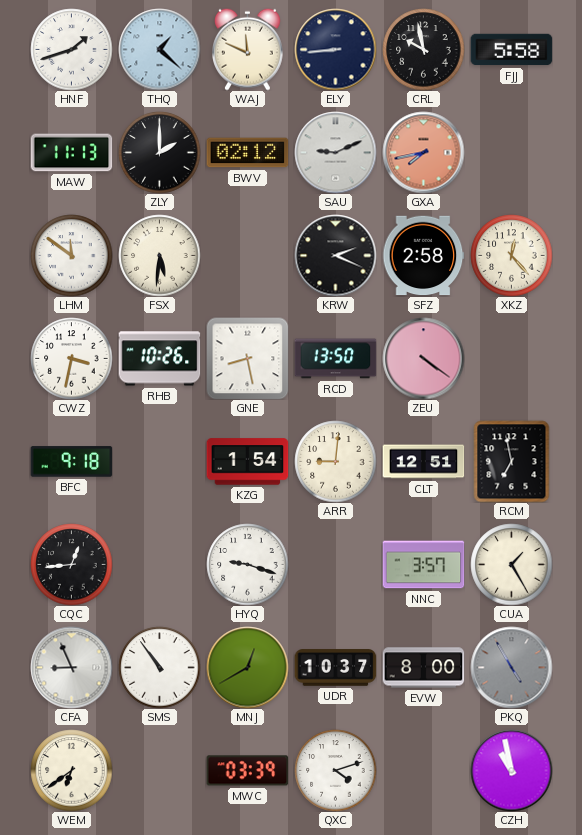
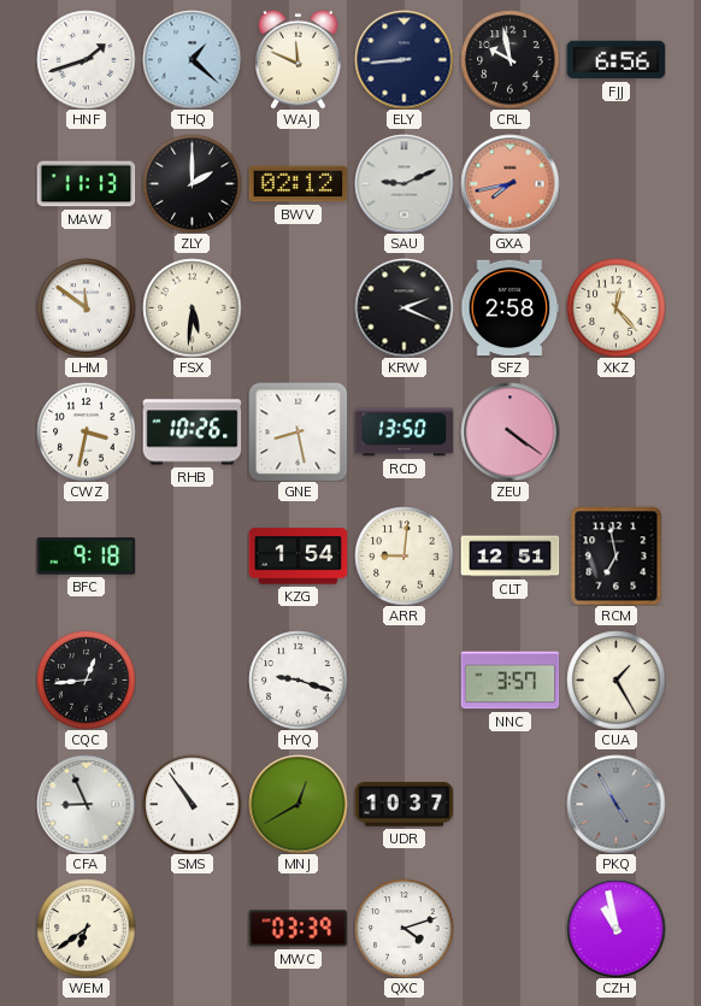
FJJ: 5:58 -> 6:56 (615, 60)
EVW: 8:00 -> none (423, 668)
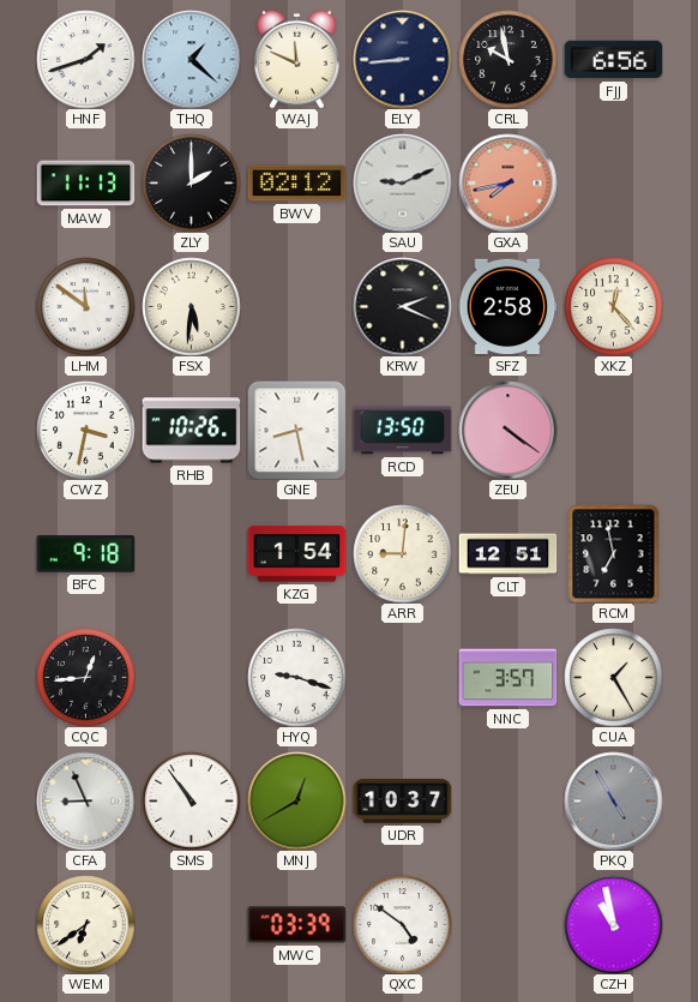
QXC: 4:12 -> 4:51 (402, 924)
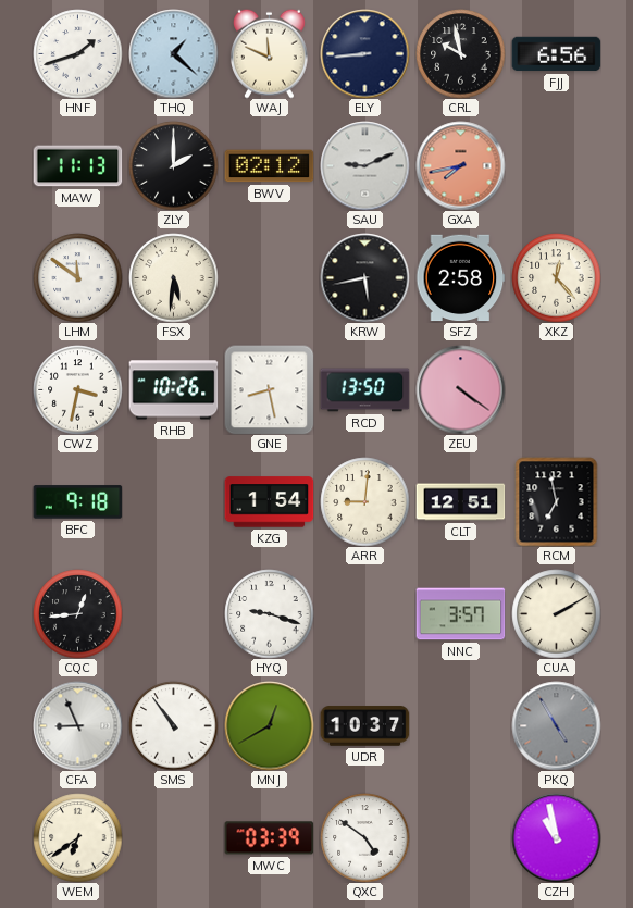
KRW: 2:19 -> 5:43 (364, 277)
CUA: 1:25 -> 2:10 (556, 613)
